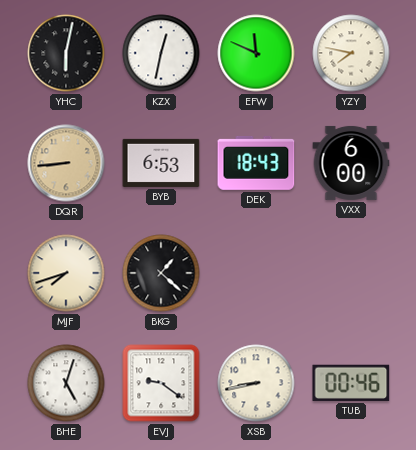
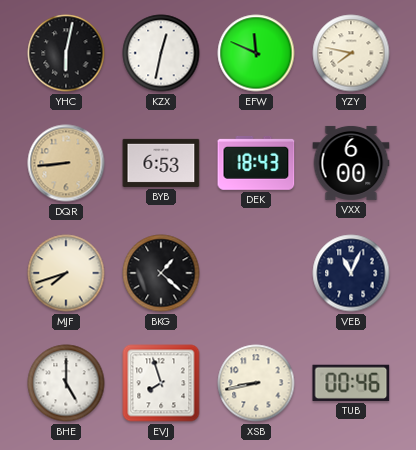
VEB: none -> 11:04 (351, 273)
BHE: 5:03 -> 5:00 (66, 383)
EVJ: 9:21 -> 7:57 (161, 383)
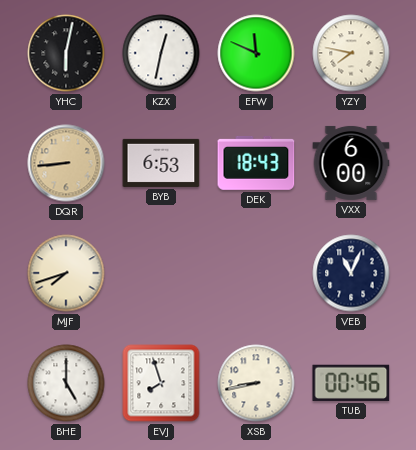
BKG: 1:22 -> none (161, 273)
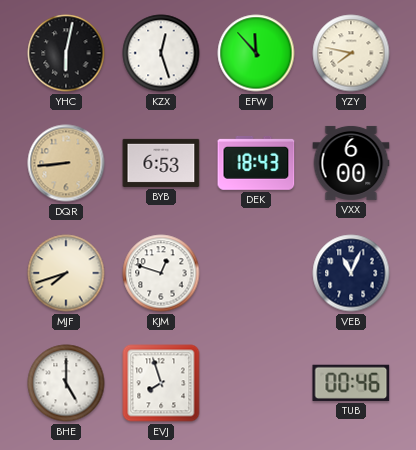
KZX: 12:32 -> 12:27 (161, 53)
EFW: 11:49 -> 11:53 (256, 53)
KJM: none -> 12:48 (161, 273)
XSB: 8:43 -> none (256, 383)
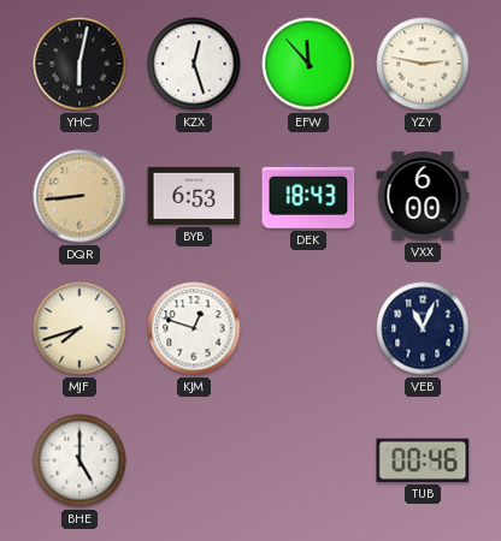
YZY: 7:47 -> 2:47 (423, 64)
EVJ: 7:57 -> none (161, 383)
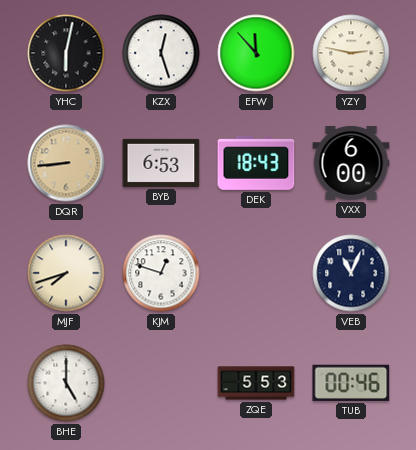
ZQE: none -> 5:53 (256, 383)
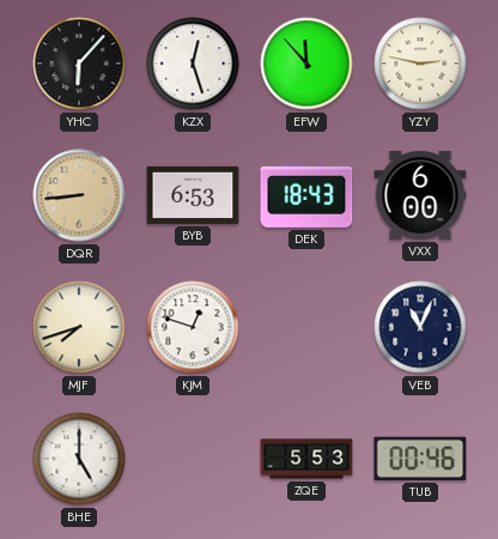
YHC: 6:02 -> 6:07 (79, 63)
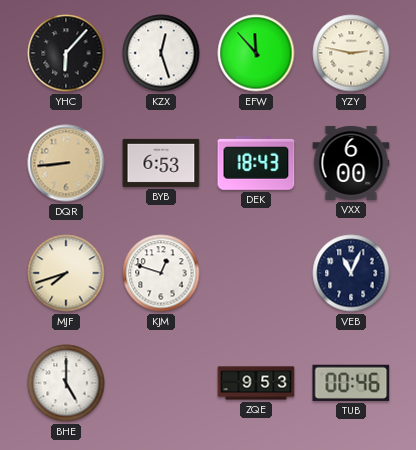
ZQE: 5:53 -> 9:53 (256, 383)
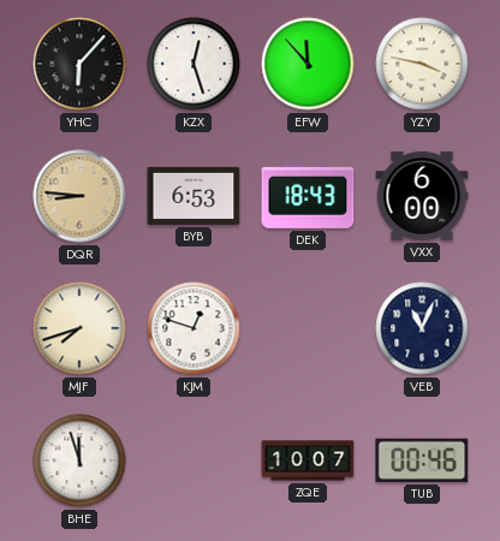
YZY: 2:47 -> 3:47 (422, 64)
DQR: 8:44 -> 8:46 (79, 196)
BHE: 5:00 -> 11:57 (79, 460)
ZQE: 9:53 -> 10:07 (308, 460)
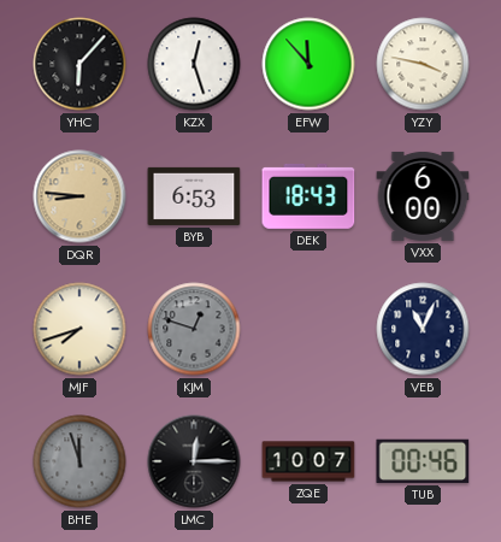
KJM dial: white -> grey (194, 329)
BHE dial: white -> grey (79, 461)
LMC: none -> 12:15 (194, 461)
